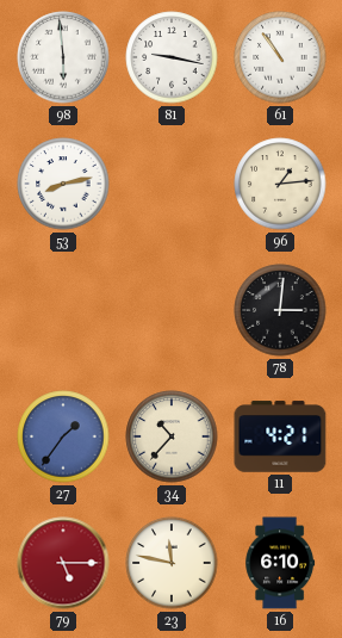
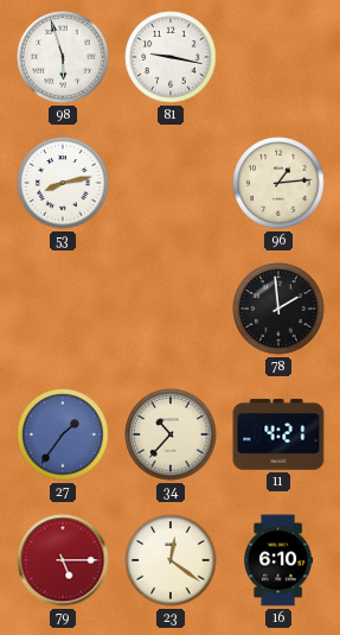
98: 5:59 -> 5:57 (63, 57)
61: 10:54 -> none (280, 57)
78: 3:01 -> 1:59 (278, 309)
23: 11:47 -> 12:21 (171, 560)
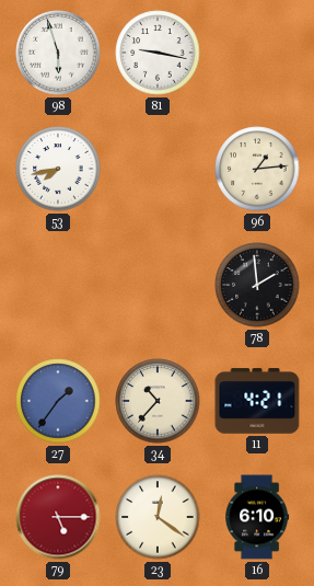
53: 8:13 -> 7:43 (58, 169)
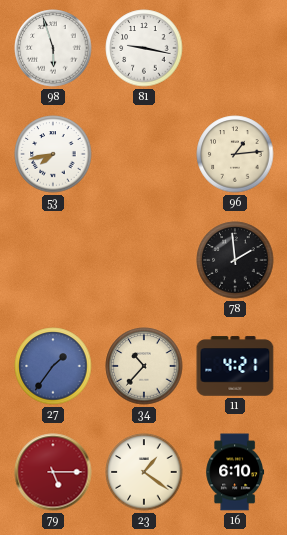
23: 12:21 -> 1:21 (144, 472)
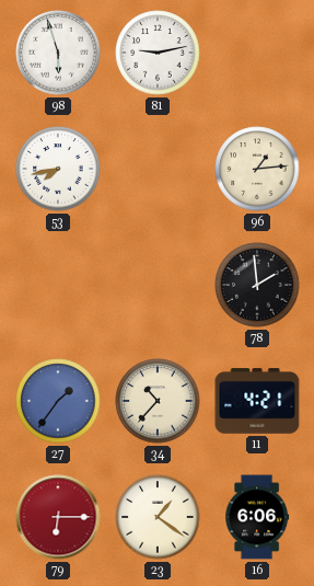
81: 9:17 -> 9:13 (158, 53)
79: 5:15 -> 6:15 (58, 517)
16: 6:10 -> 6:06 (257, 517)
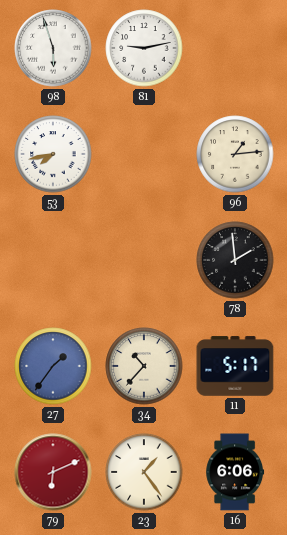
11: 4:21 -> 5:17 (235, 366)
79: 6:15 -> 6:11 (53, 472)
23: 1:21 -> 1:24 (144, 472)
